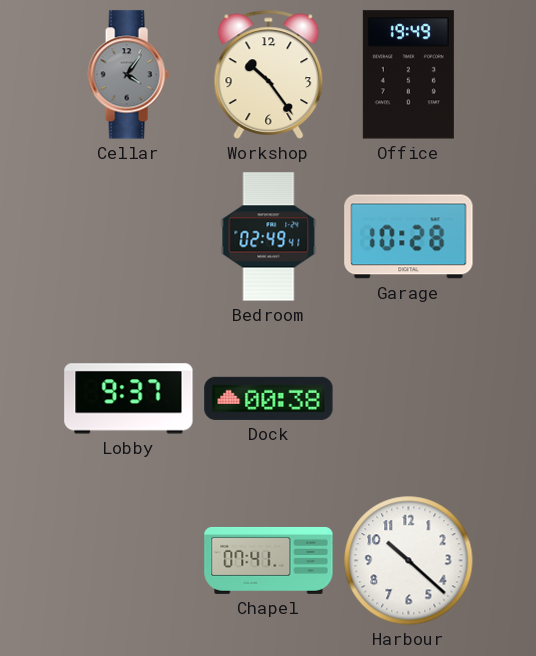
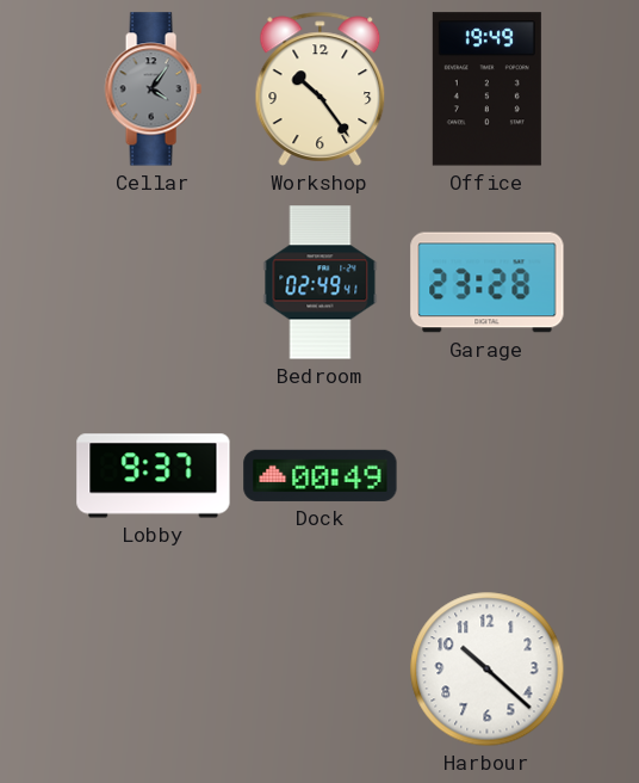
Garage: 10:28 -> 23:28 (488, 283)
Dock: 00:38 -> 00:49 (321, 475)
Chapel: 07:41 -> none (269, 560)
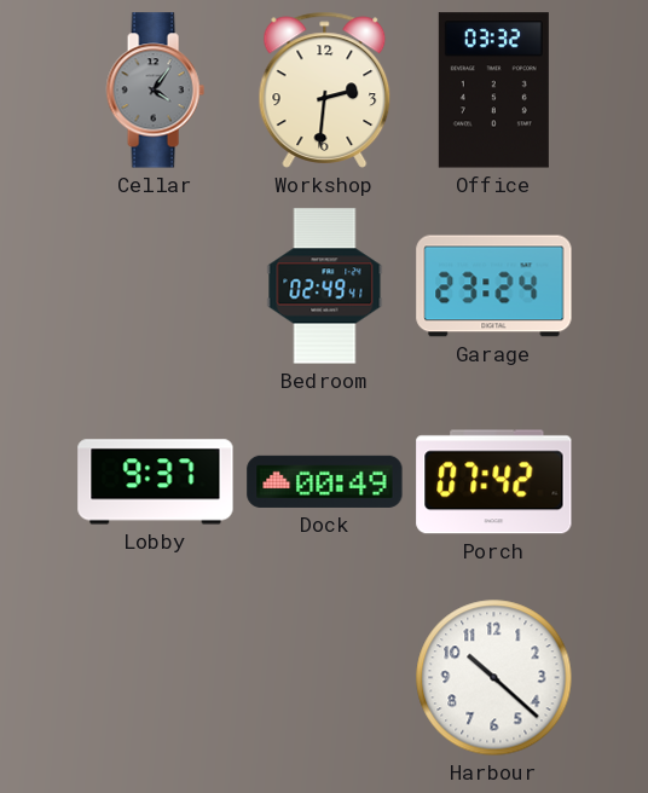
Workshop: 10:24 -> 2:31 (325, 89)
Office: 19:49 -> 03:32 (493, 91)
Garage: 23:28 -> 23:24 (494, 286)
Porch: none -> 07:42 (494, 482)
